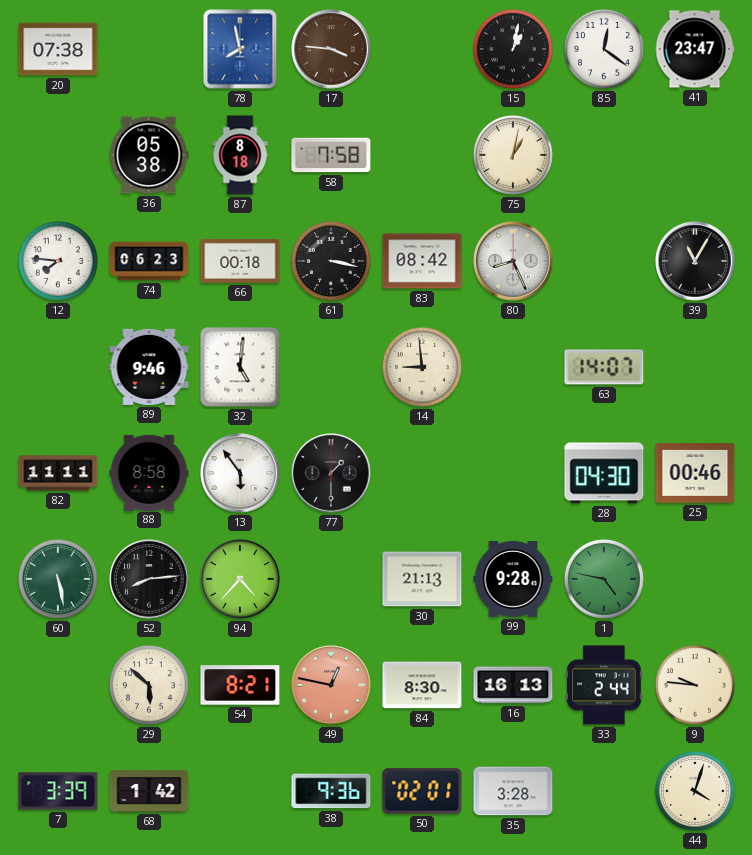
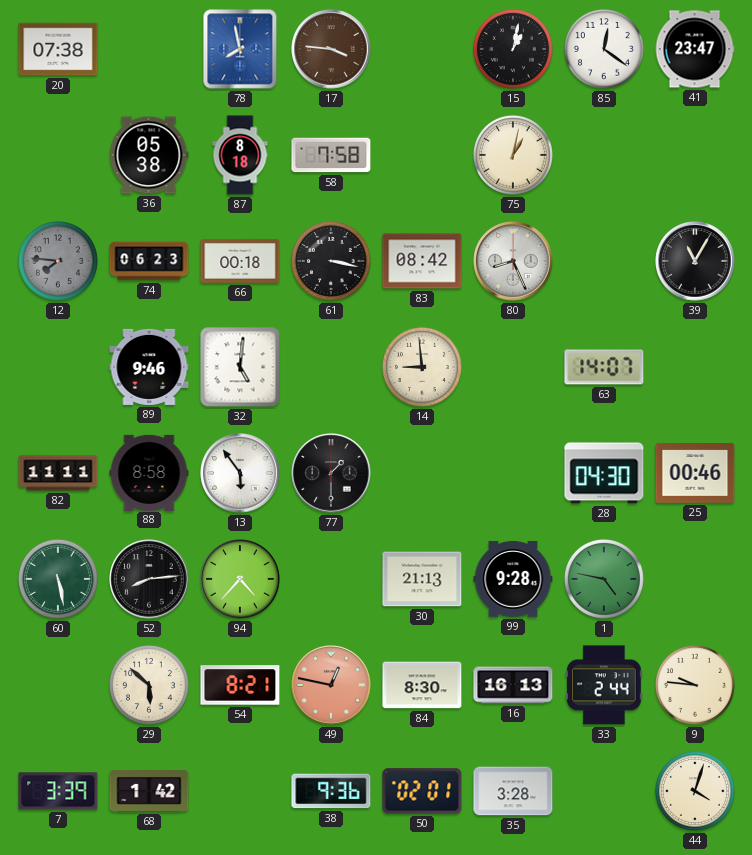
12 dial: white -> grey (58, 261)
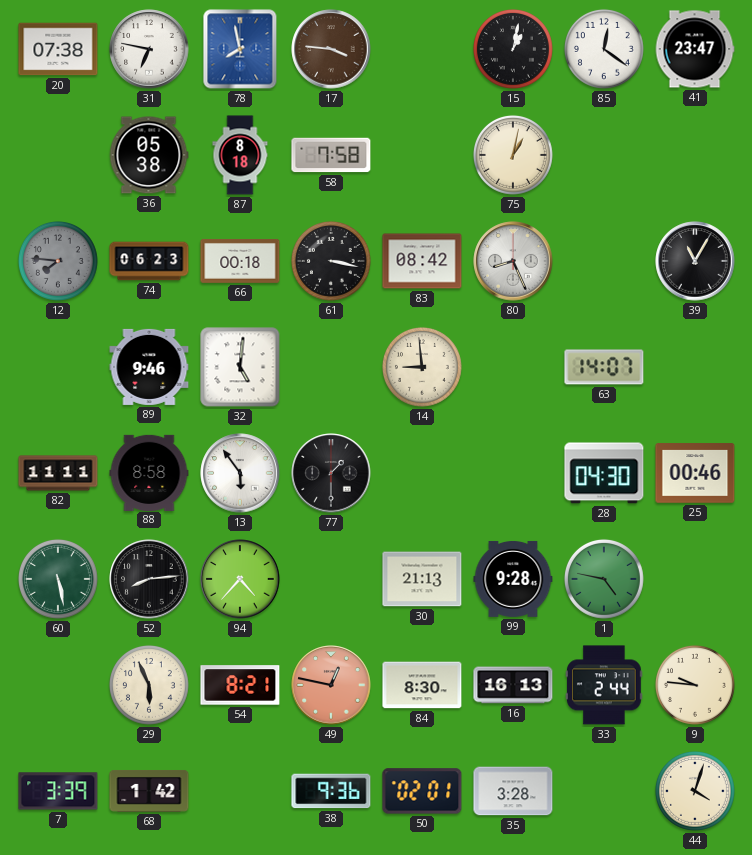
31: none -> 6:47 (149, 49)
29: 5:52 -> 5:56 (149, 685)
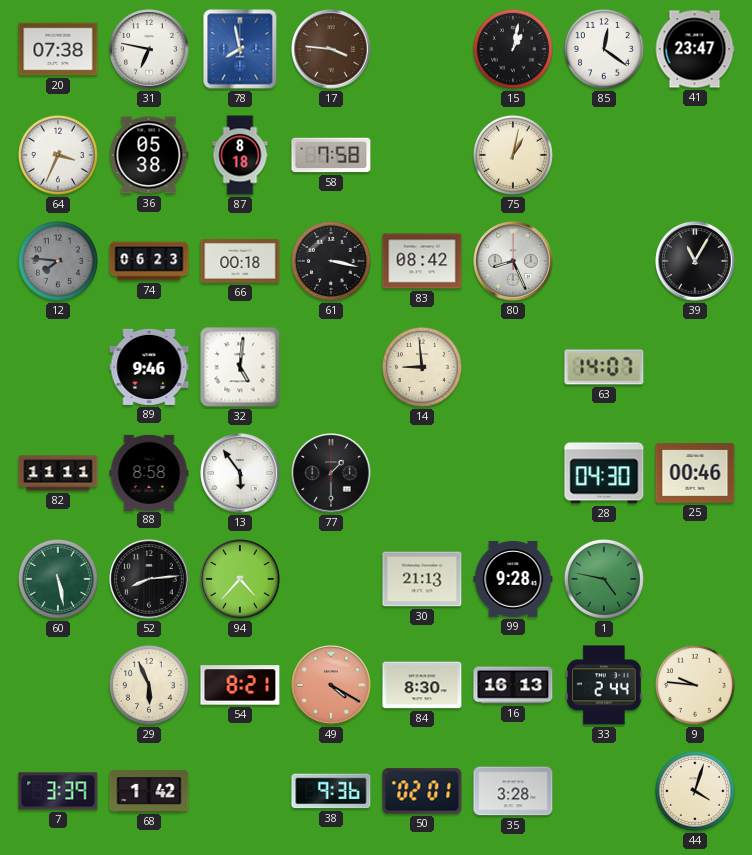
64: none -> 3:34 (58, 155)
49: 12:47 -> 4:20 (331, 685)
